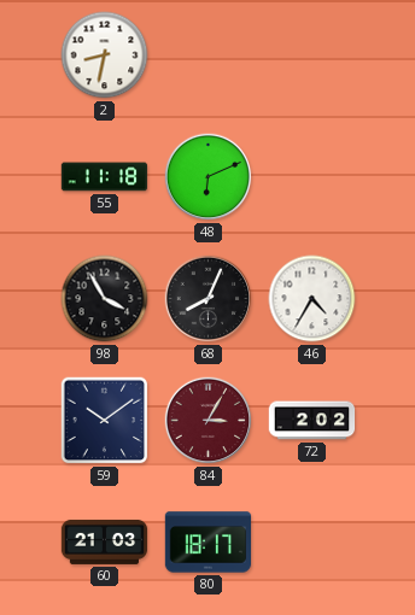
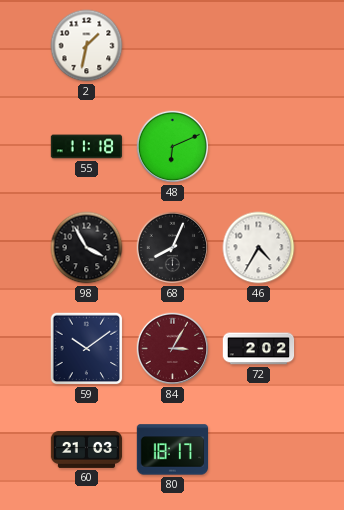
2: 8:32 -> 1:32 (87, 46)
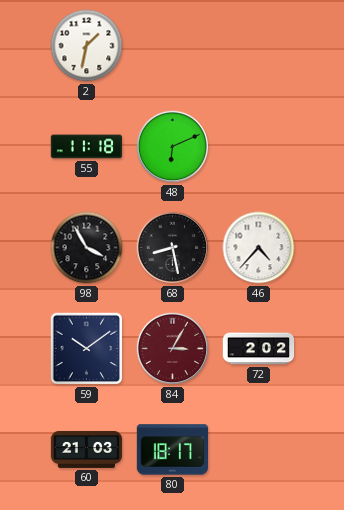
68: 8:04 -> 8:28 (173, 248)
46: 4:35 -> 4:37 (259, 248)
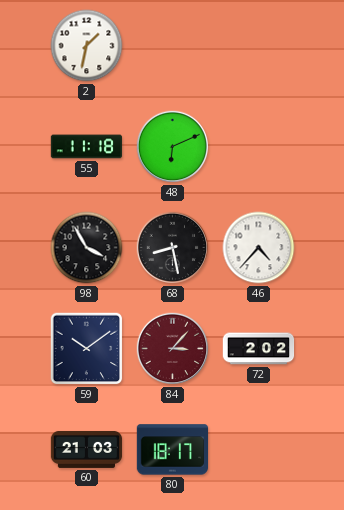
84: 3:05 -> 3:07 (173, 349)
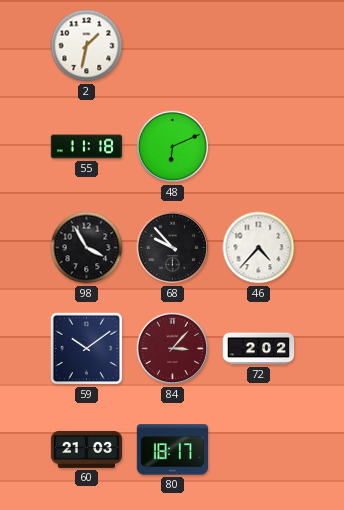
68: 8:28 -> 9:53 (173, 248)
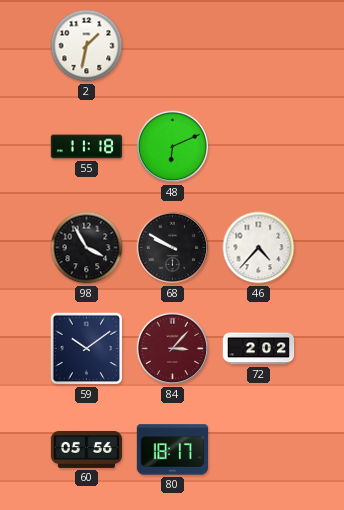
68: 9:53 -> 9:50 (173, 248)
60: 21:03 -> 05:56 (87, 449)
